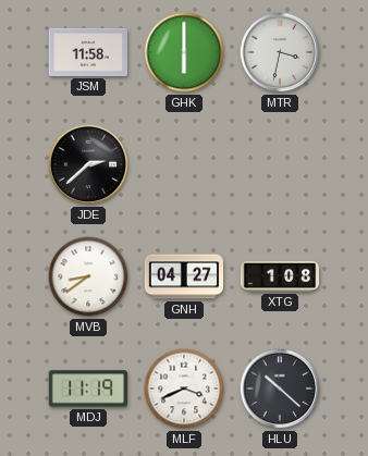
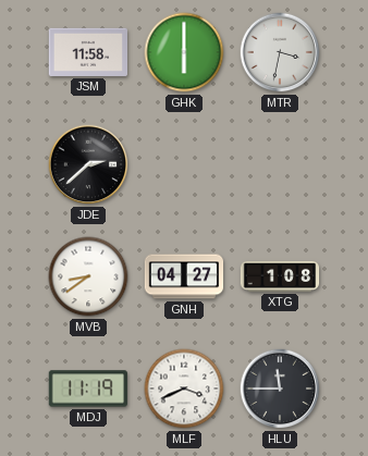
HLU: 10:22 -> 11:45 (280, 389)
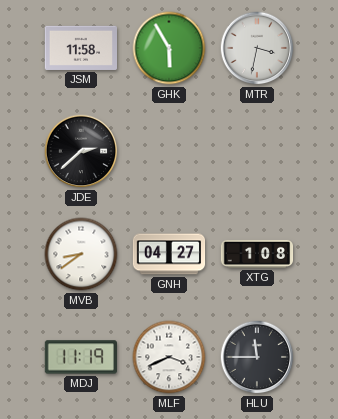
GHK: 6:00 -> 5:55 (169, 48)
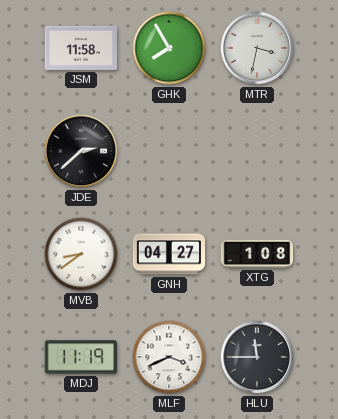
GHK: 5:55 -> 7:55 (169, 48)
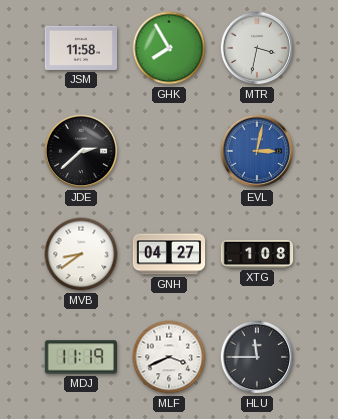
EVL: none -> 3:02 (257, 151)
